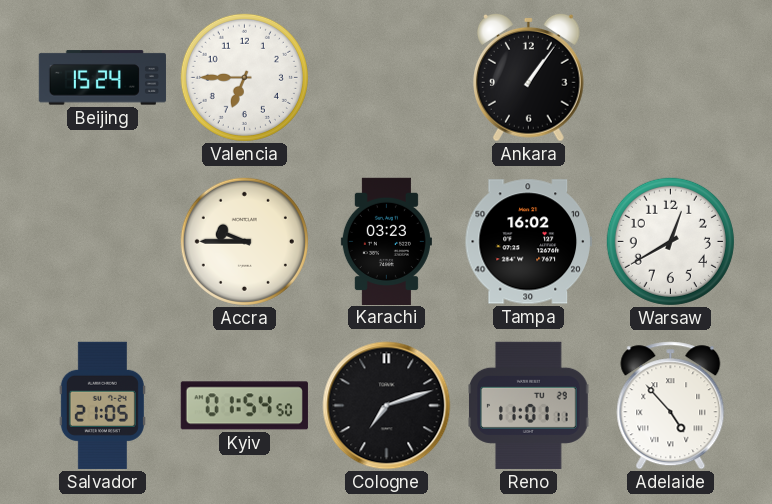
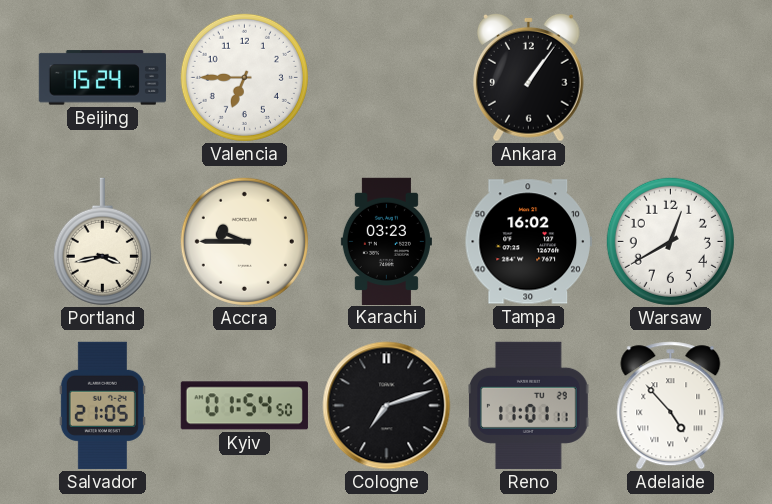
Portland: none -> 3:43 (102, 242)
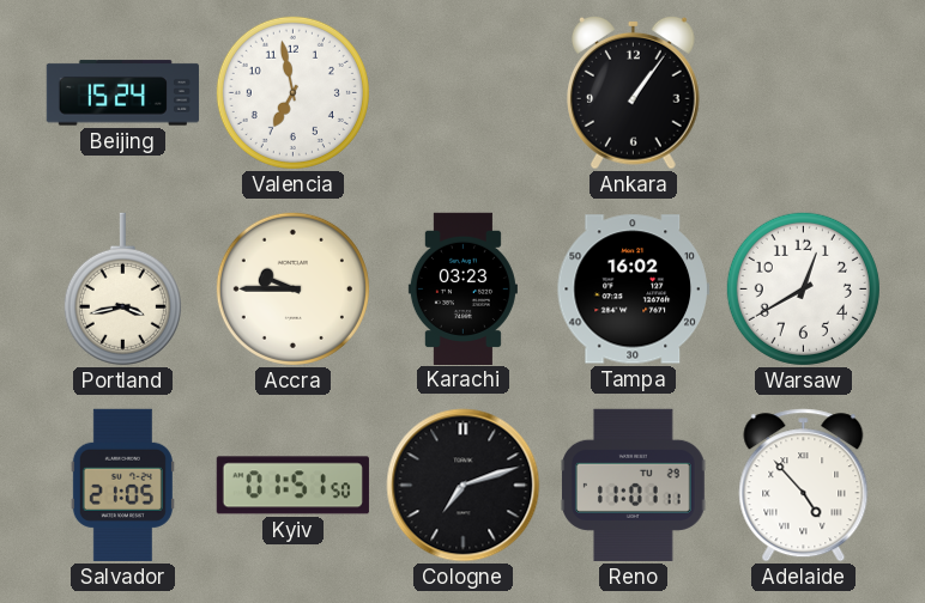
Valencia: 6:45 -> 6:58 (292, 92)
Kyiv: 01:54 -> 01:51 (292, 486)
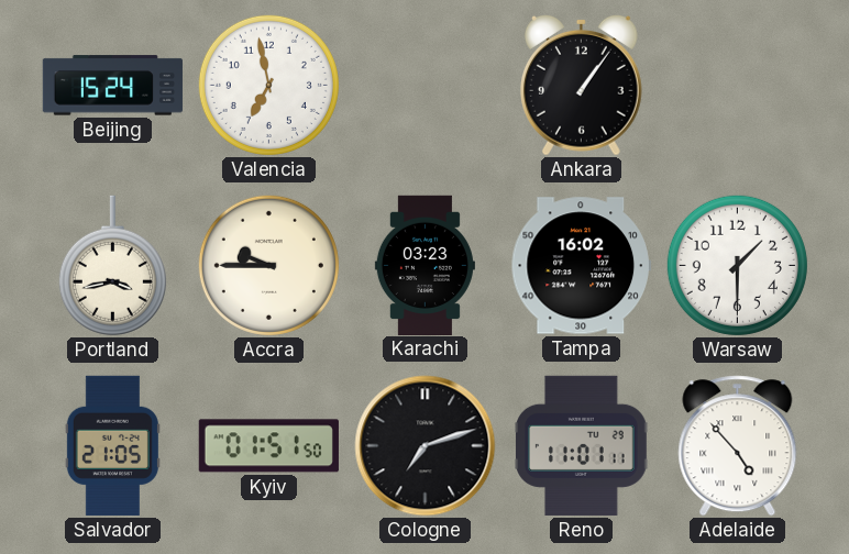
Warsaw: 12:40 -> 1:30 (737, 265)
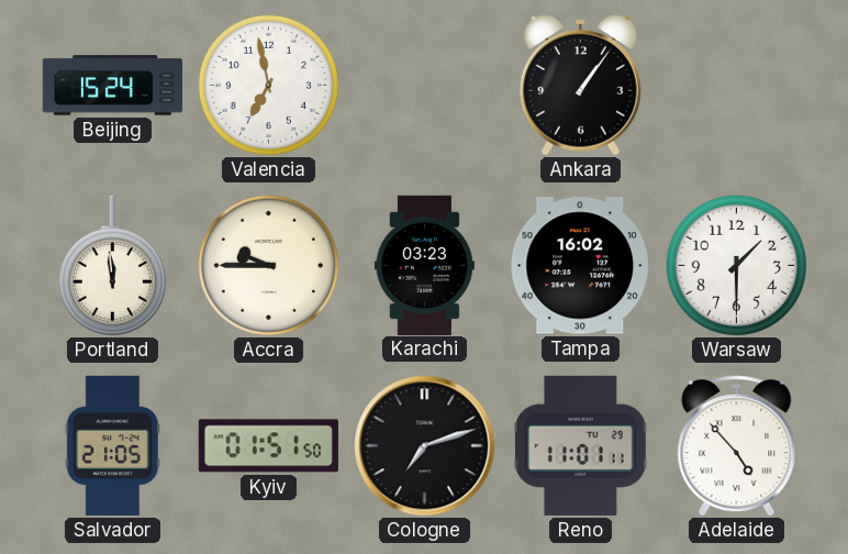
Portland: 3:43 -> 11:59 (112, 266)
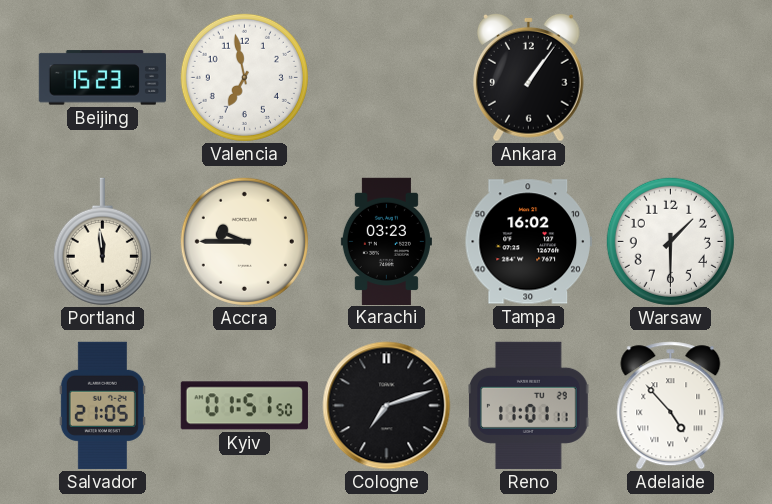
Beijing: 15:24 -> 15:23 (102, 78)
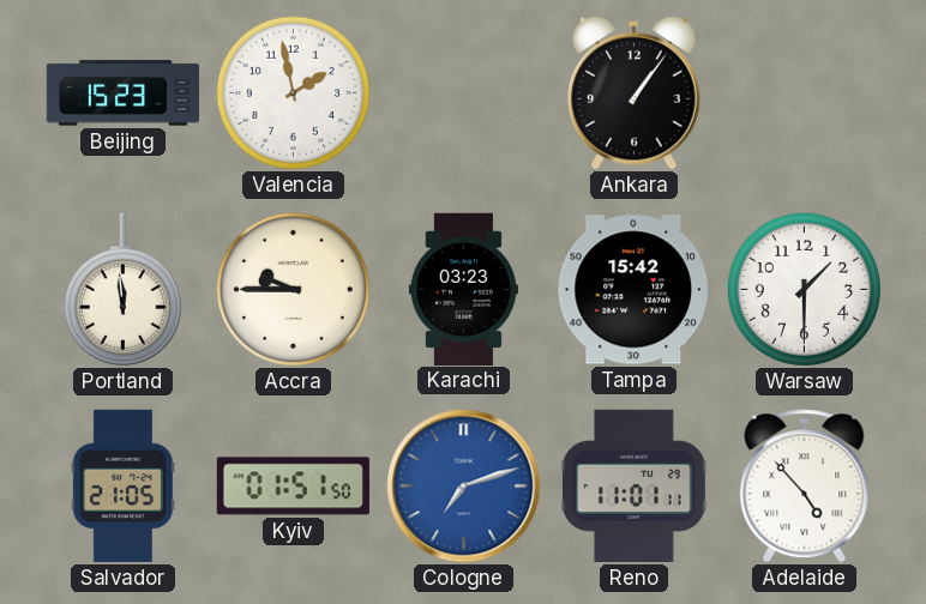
Valencia: 6:58 -> 1:58 (293, 92)
Tampa: 16:02 -> 15:42 (633, 290)
Cologne dial: black -> blue (464, 487)
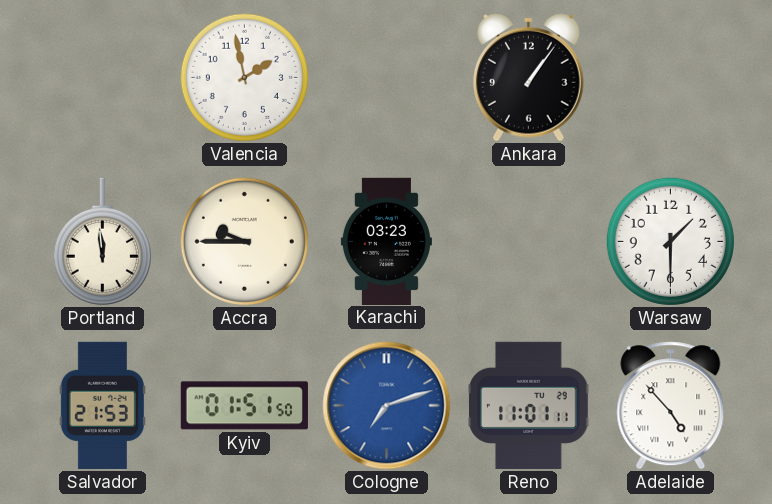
Beijing: 15:23 -> none (122, 93)
Tampa: 15:42 -> none (633, 290)
Salvador: 21:05 -> 21:53 (102, 405)
